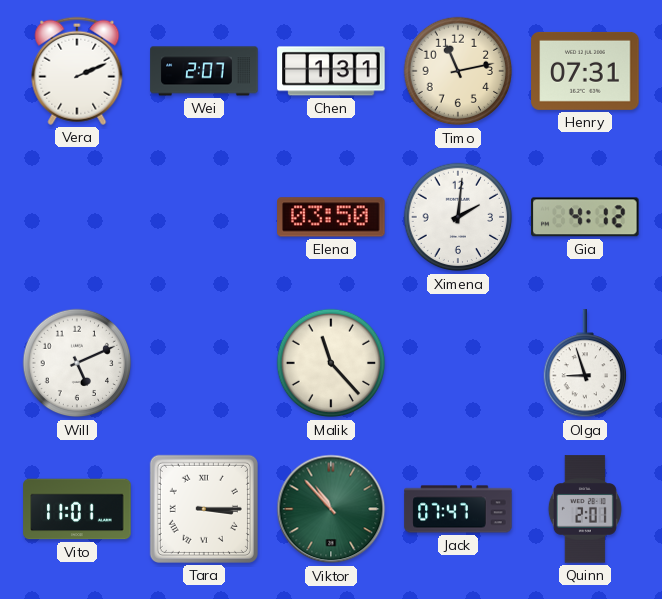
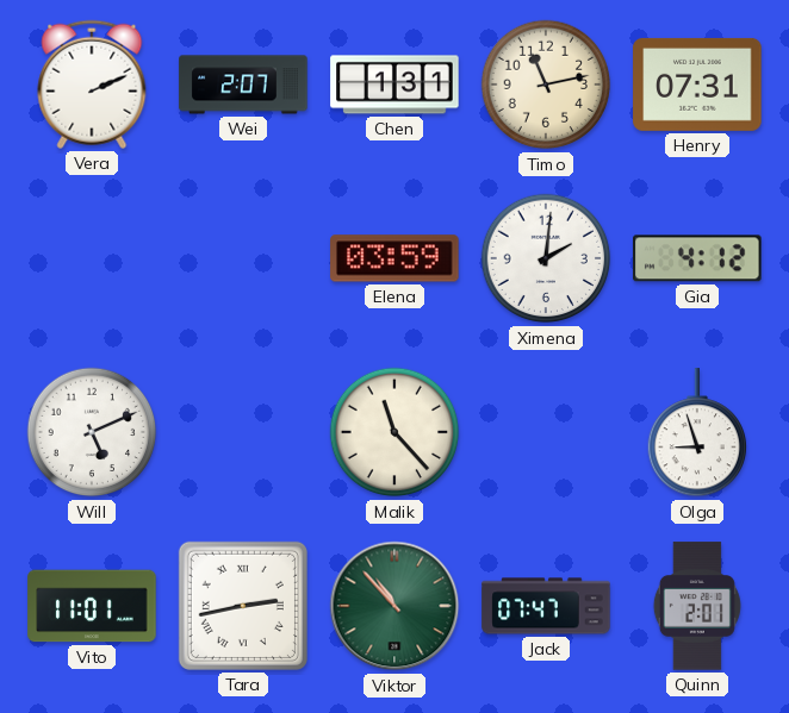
Elena: 03:50 -> 03:59 (394, 258)
Tara: 3:15 -> 2:43 (243, 606)
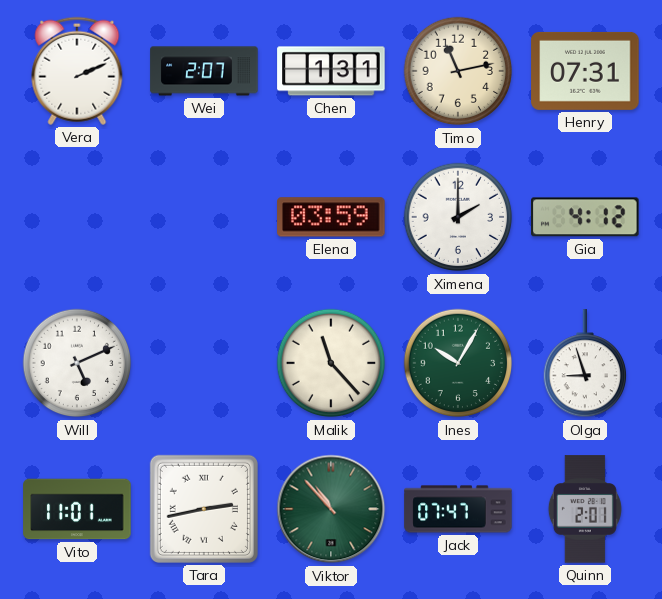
Ximena: 2:01 -> 2:00 (458, 217)
Ines: none -> 10:05 (458, 363)
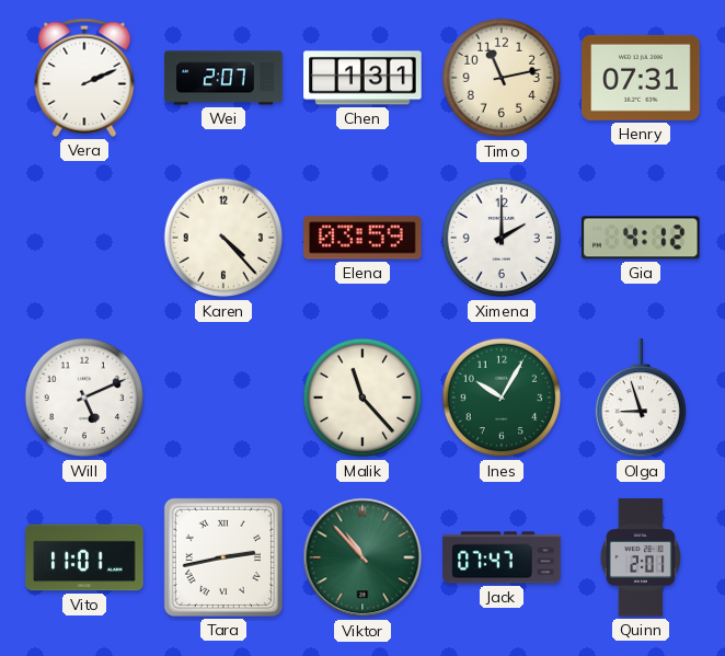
Karen: none -> 4:23 (223, 238)
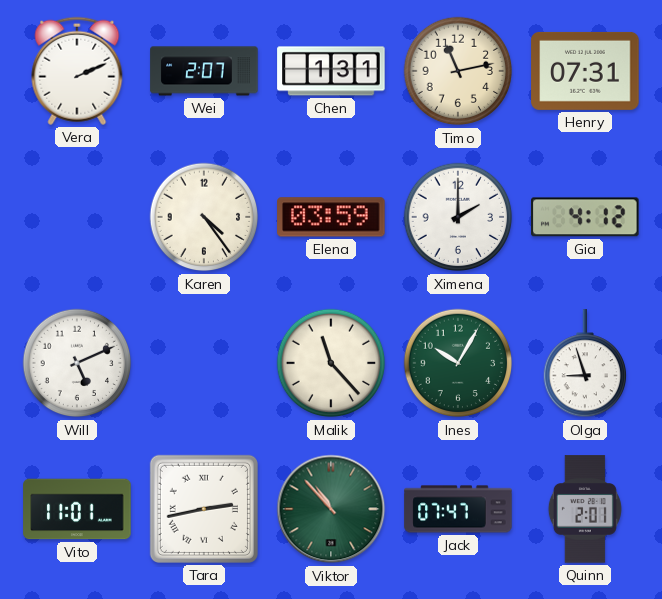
Karen: 4:23 -> 4:24 (204, 217)
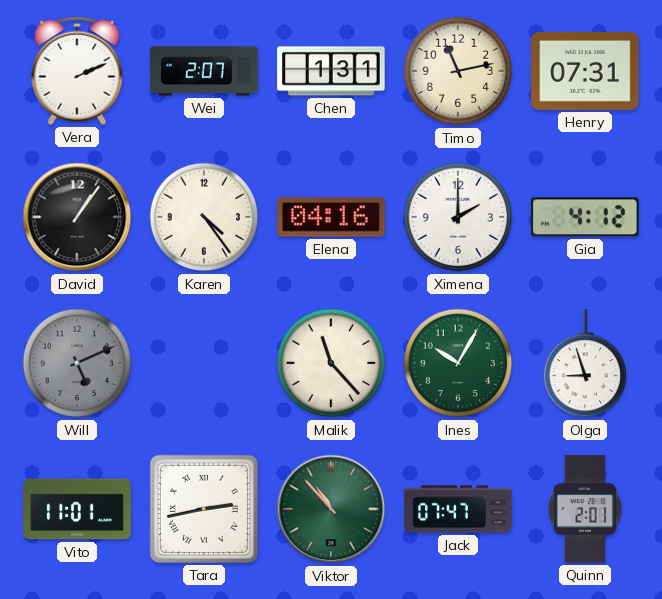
David: none -> 1:06 (77, 217)
Elena: 03:59 -> 04:16 (331, 217)
Will dial: white -> grey (77, 363)
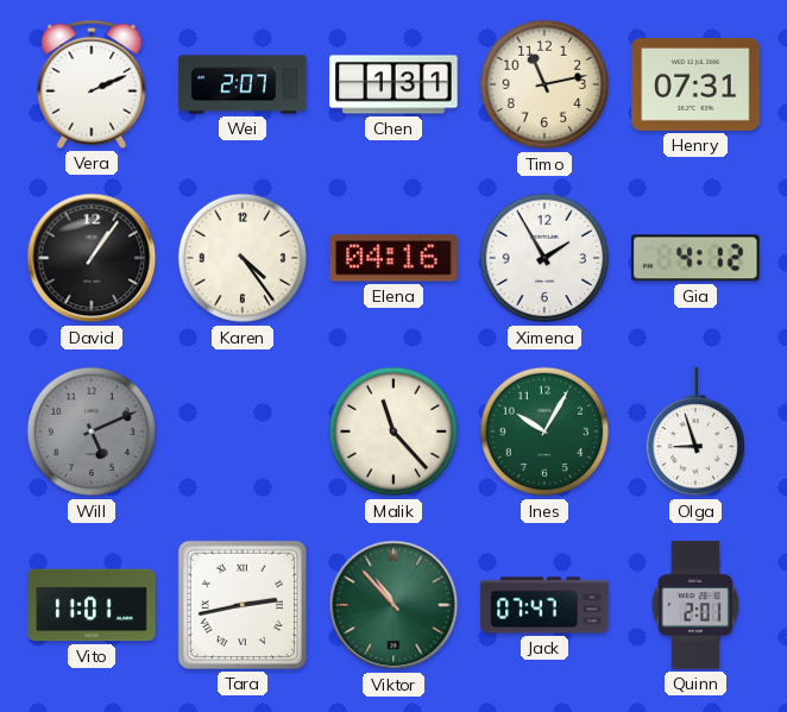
Ximena: 2:00 -> 1:55 (544, 258)
